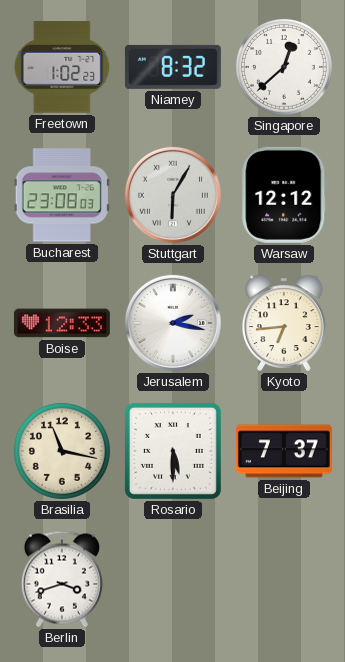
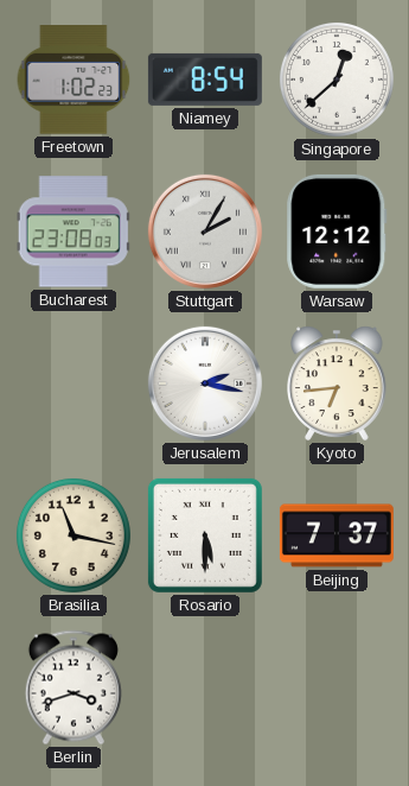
Niamey: 8:32 -> 8:54 (205, 80)
Stuttgart: 6:05 -> 2:05 (205, 232)
Boise: 12:33 -> none (62, 323)
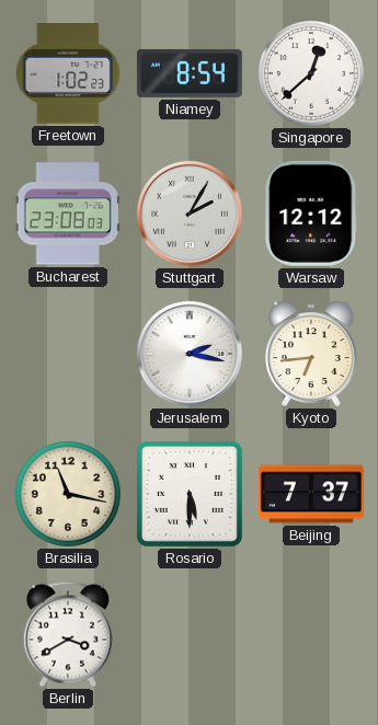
Berlin: 3:42 -> 3:40 (68, 634)
